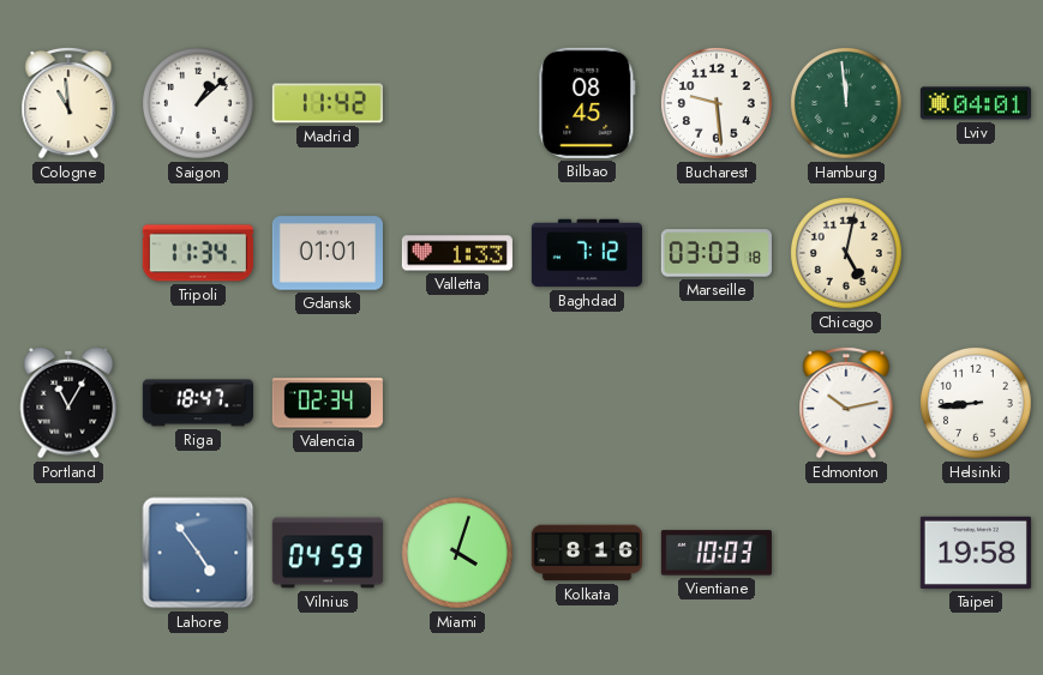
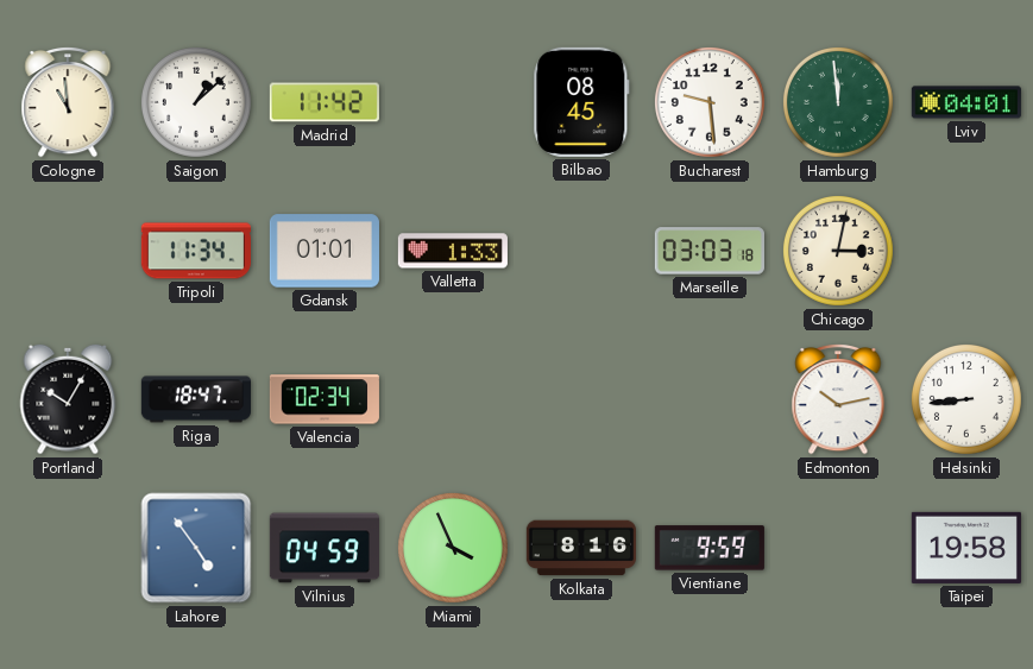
Baghdad: 7:12 -> none (587, 253)
Chicago: 5:02 -> 3:02 (838, 251)
Portland: 11:05 -> 10:05 (68, 399)
Miami: 4:03 -> 3:56 (453, 548)
Vientiane: 10:03 -> 9:59 (710, 548)
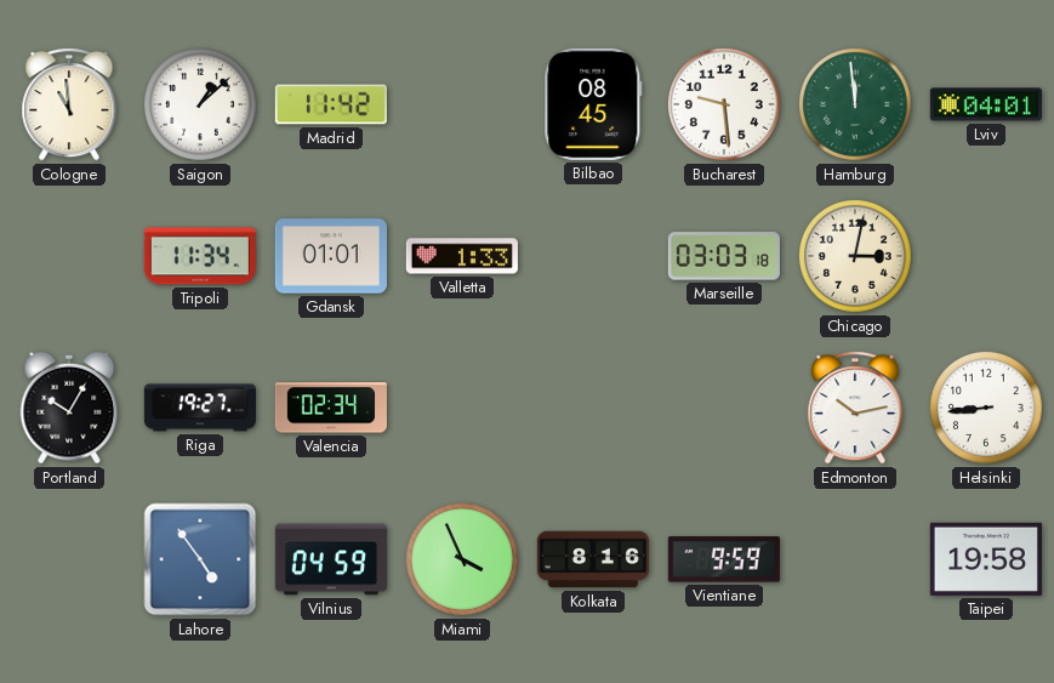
Riga: 18:47 -> 19:27 (200, 408)
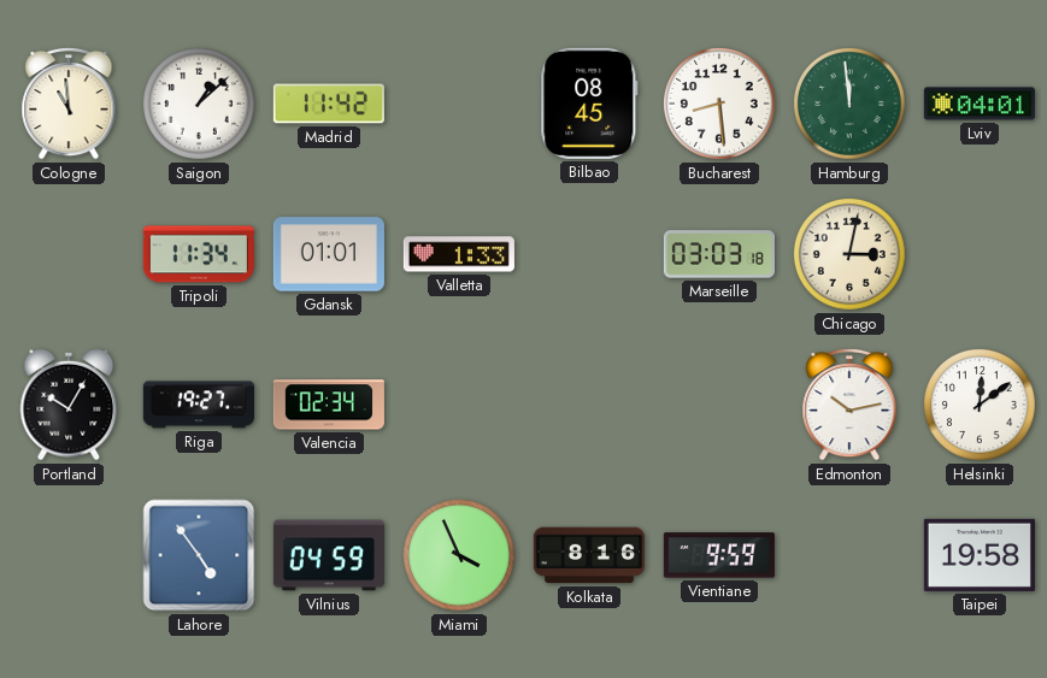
Bucharest: 9:29 -> 8:29 (719, 104)
Helsinki: 8:44 -> 12:09 (980, 405)
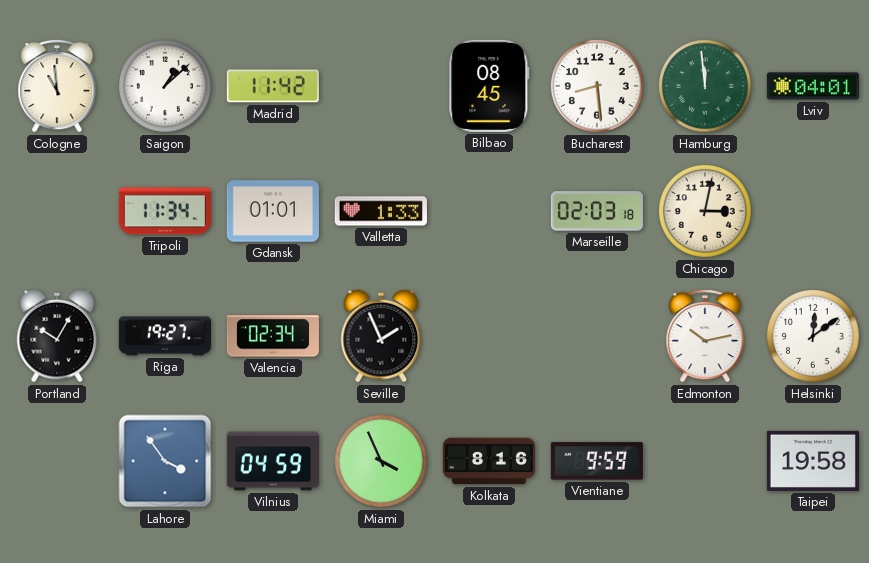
Marseille: 03:03 -> 02:03 (597, 211)
Seville: none -> 1:56 (381, 336)
Lahore: 4:54 -> 3:54 (165, 461)
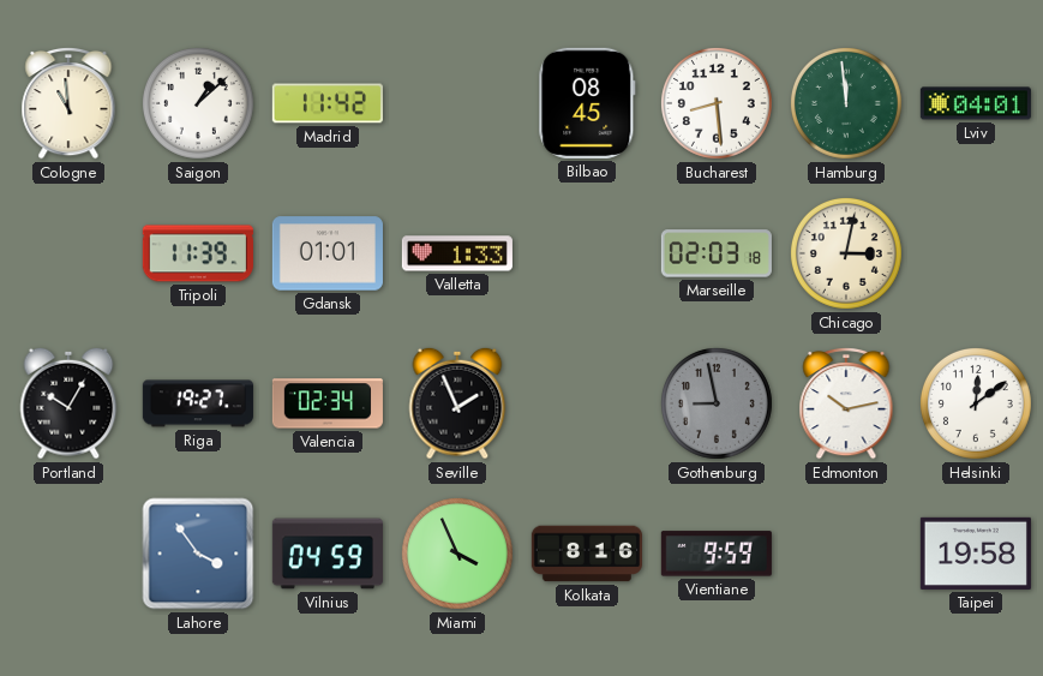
Tripoli: 11:34 -> 11:39 (198, 253)
Gothenburg: none -> 8:58 (717, 403)
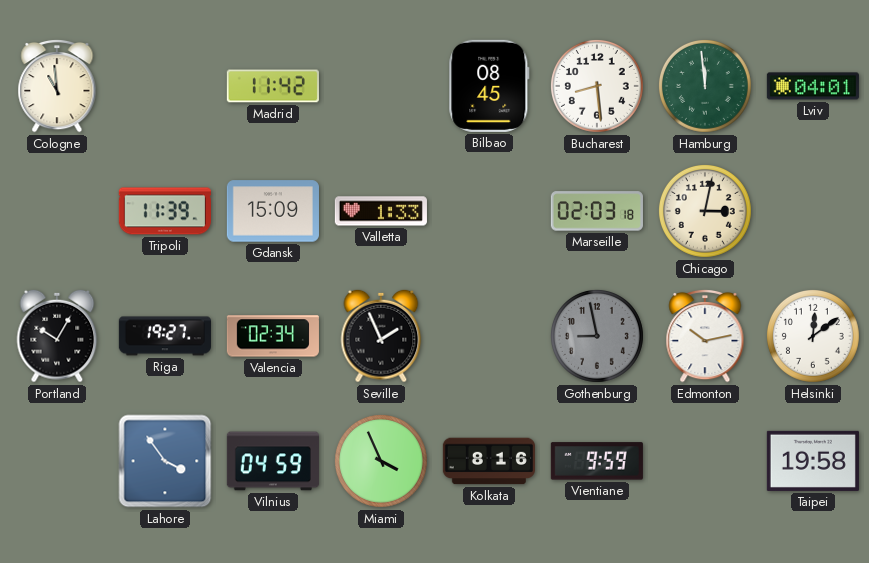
Saigon: 1:08 -> none (198, 103)
Gdansk: 01:01 -> 15:09 (273, 211)
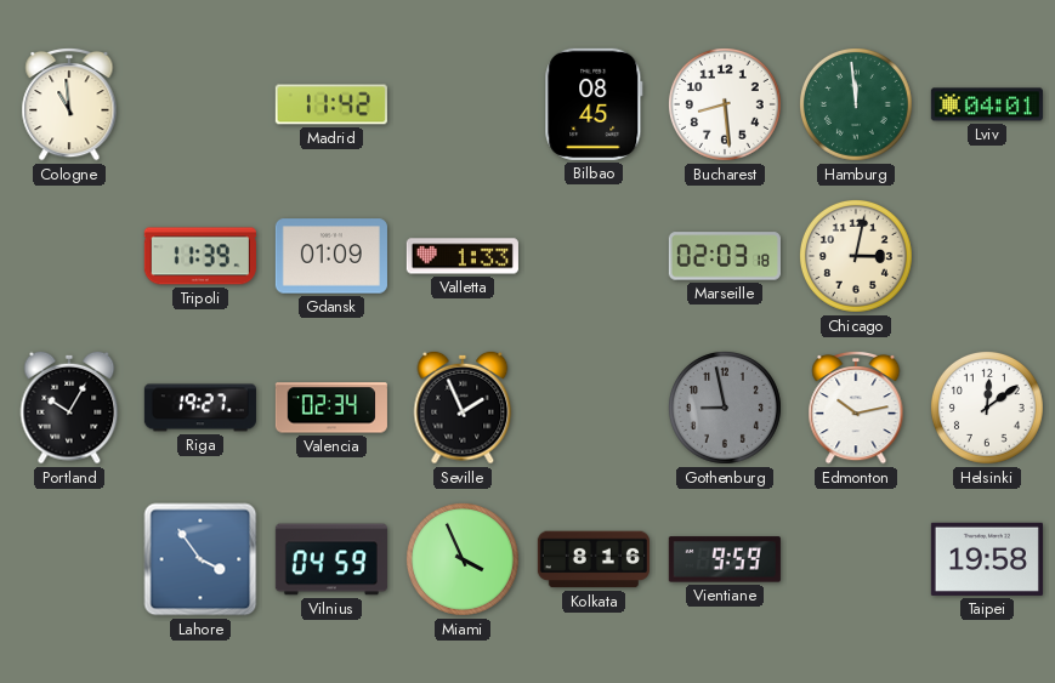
Gdansk: 15:09 -> 01:09 (331, 256)
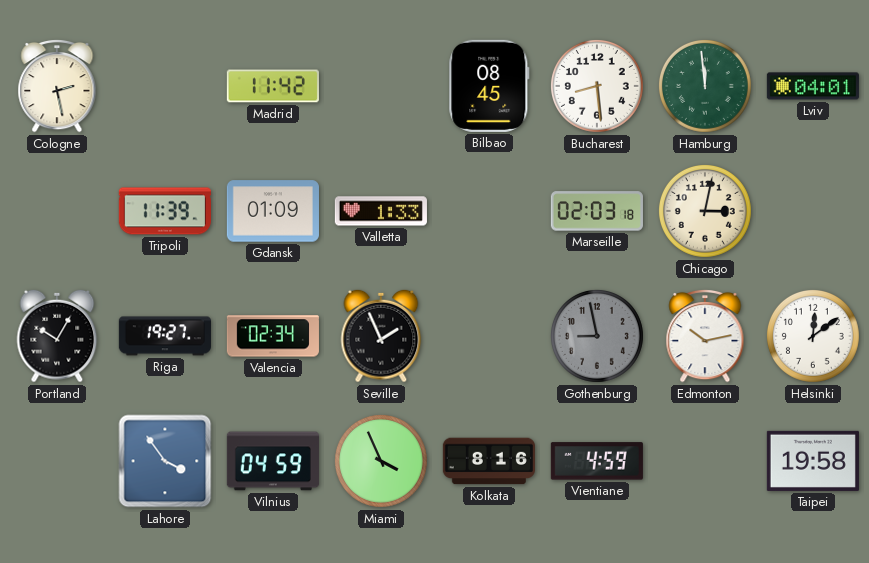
Cologne: 10:59 -> 2:28 (57, 86)
Vientiane: 9:59 -> 4:59 (597, 461)
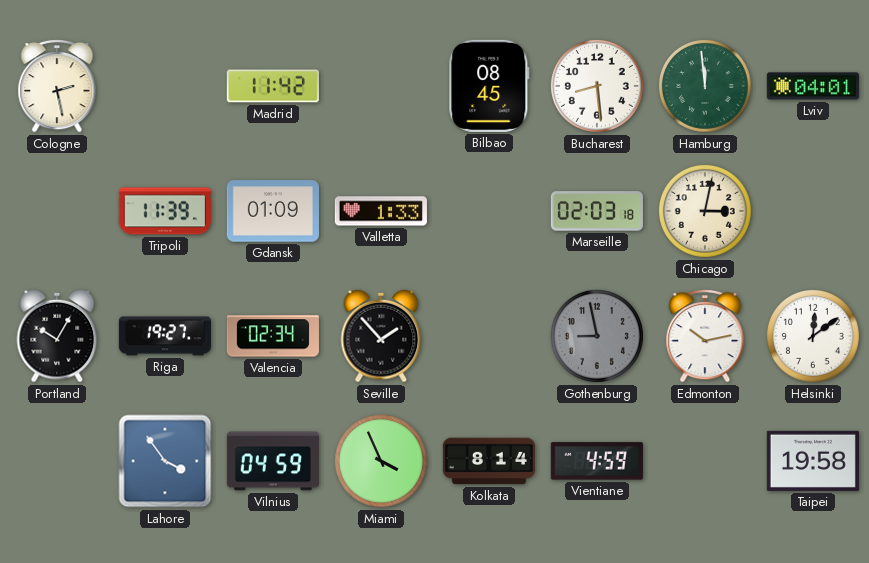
Seville: 1:56 -> 1:53 (381, 336)
Kolkata: 8:16 -> 8:14 (489, 461)
